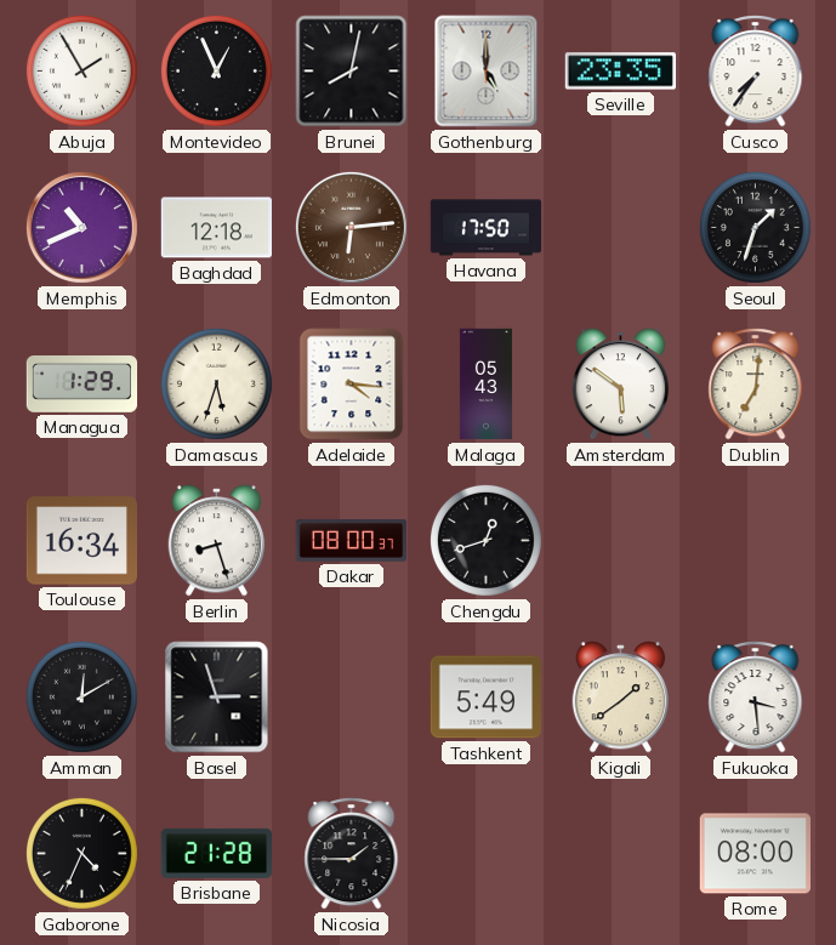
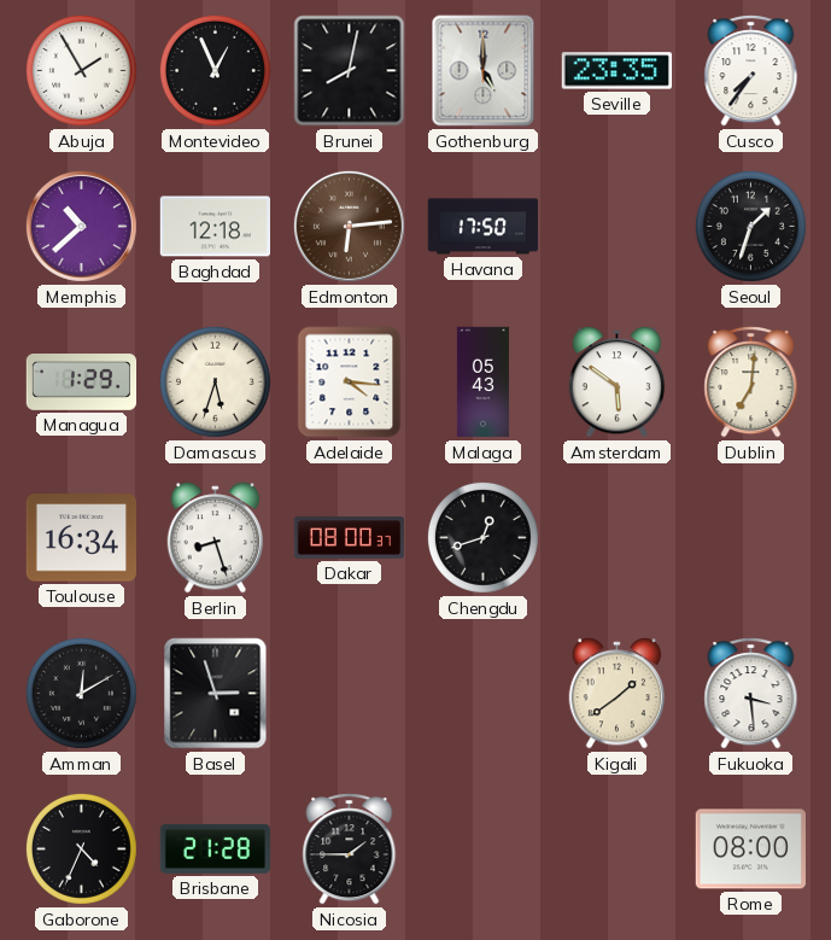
Memphis: 10:41 -> 10:38 (81, 226)
Tashkent: 5:49 -> none (485, 698)
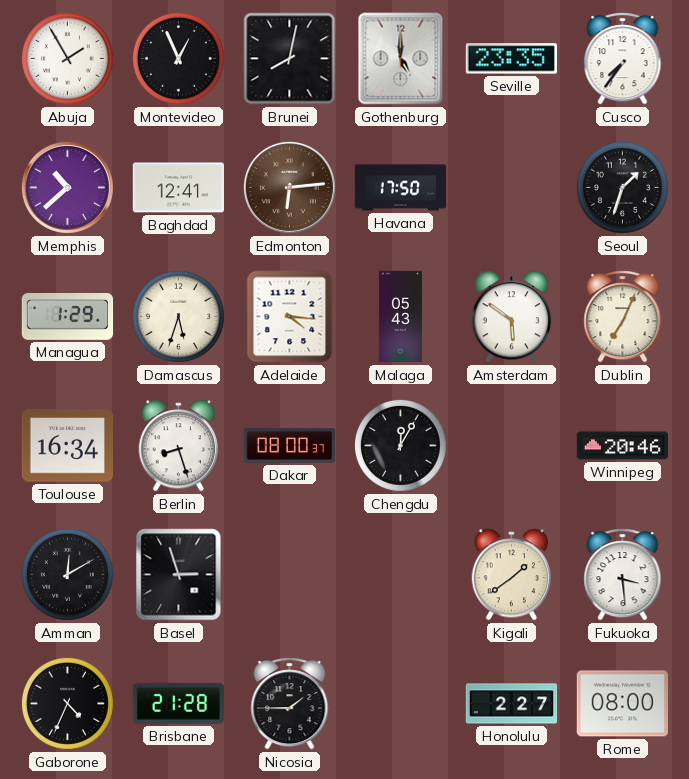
Baghdad: 12:18 -> 12:41 (178, 188)
Dublin: 7:01 -> 7:04 (623, 317)
Chengdu: 12:42 -> 12:05 (400, 445)
Winnipeg: none -> 20:46 (623, 446)
Honolulu: none -> 2:27 (512, 704)
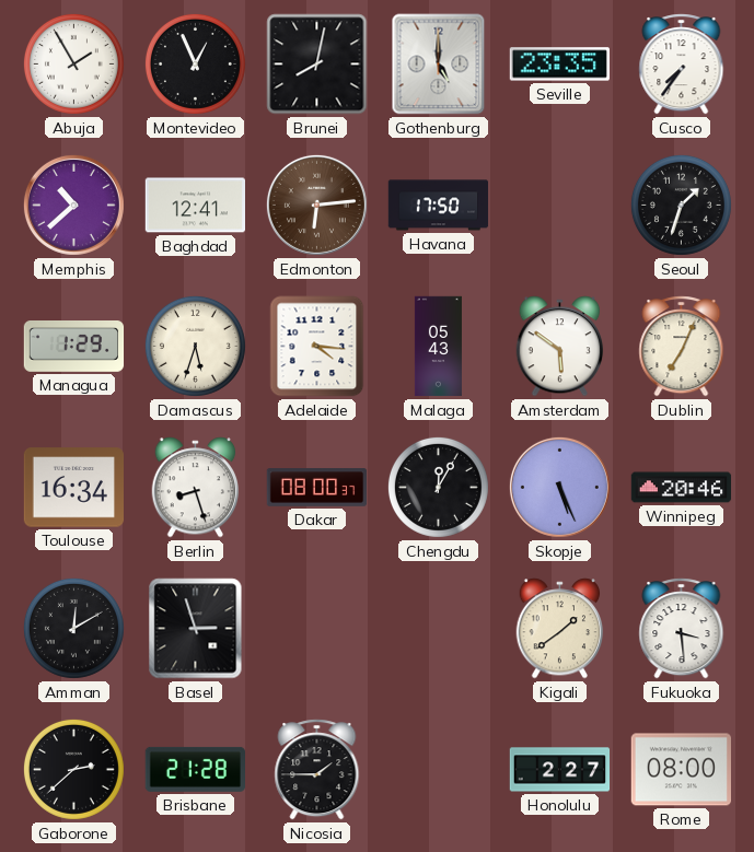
Skopje: none -> 5:26 (559, 487)
Gaborone: 4:34 -> 2:38 (73, 769)
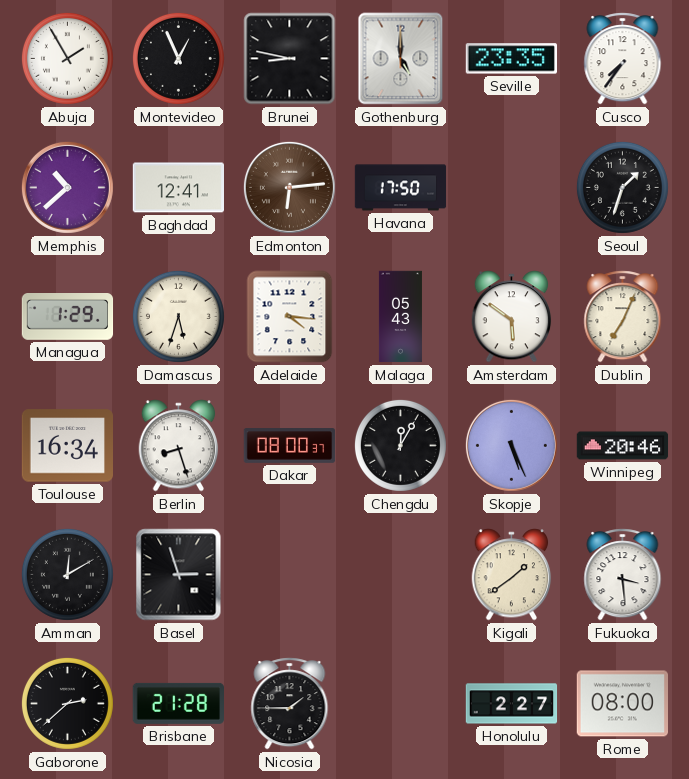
Brunei: 8:02 -> 8:47 (290, 59)
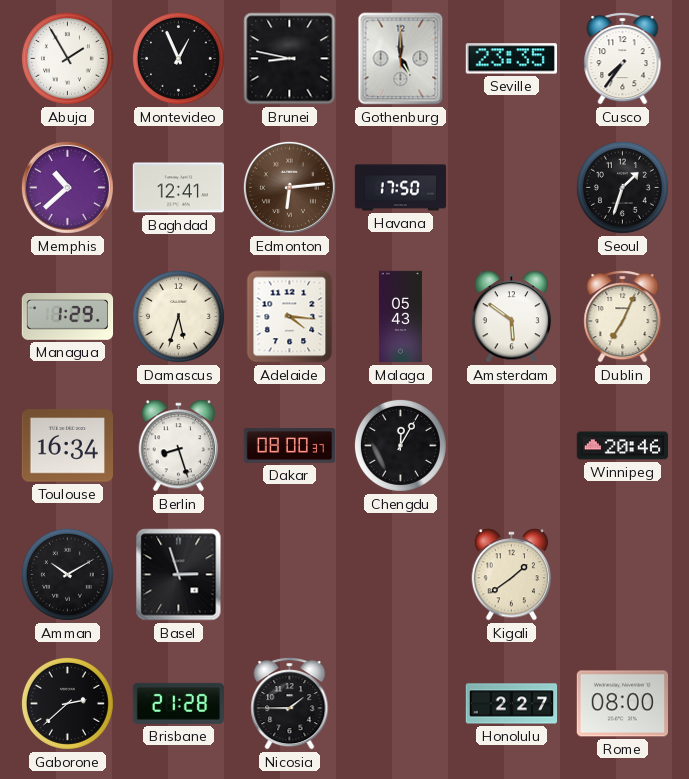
Skopje: 5:26 -> none (511, 445)
Amman: 12:10 -> 10:10 (67, 574)
Fukuoka: 3:29 -> none (623, 575)
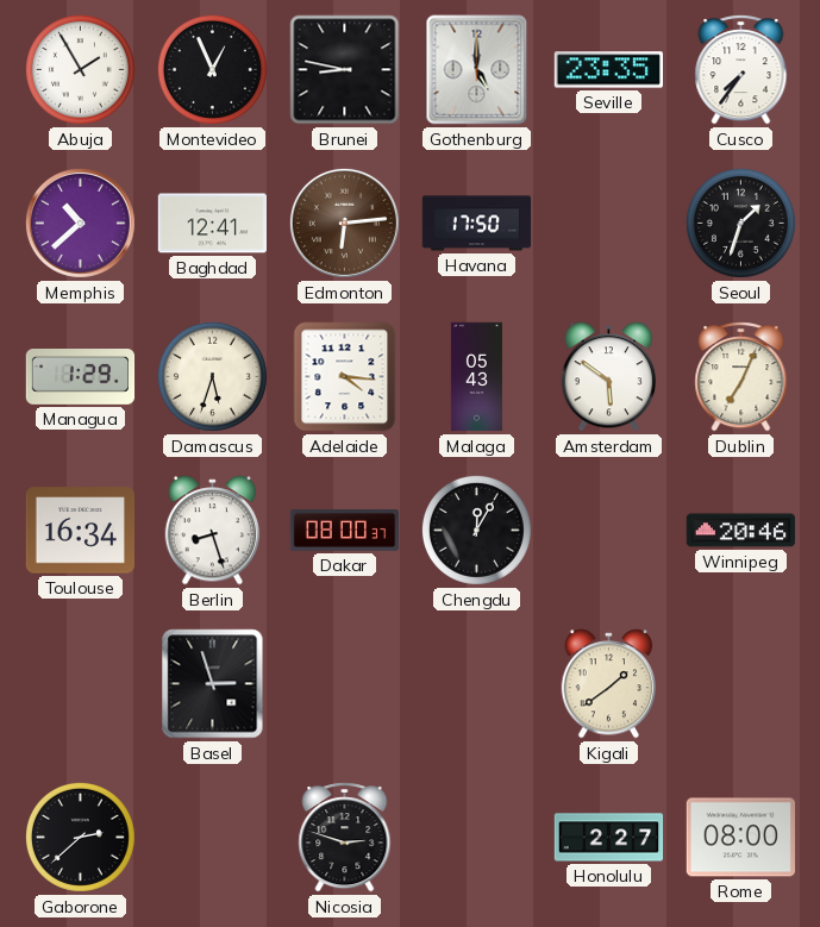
Amman: 10:10 -> none (67, 574)
Brisbane: 21:28 -> none (178, 703)
Nicosia: 1:45 -> 2:48 (345, 838)
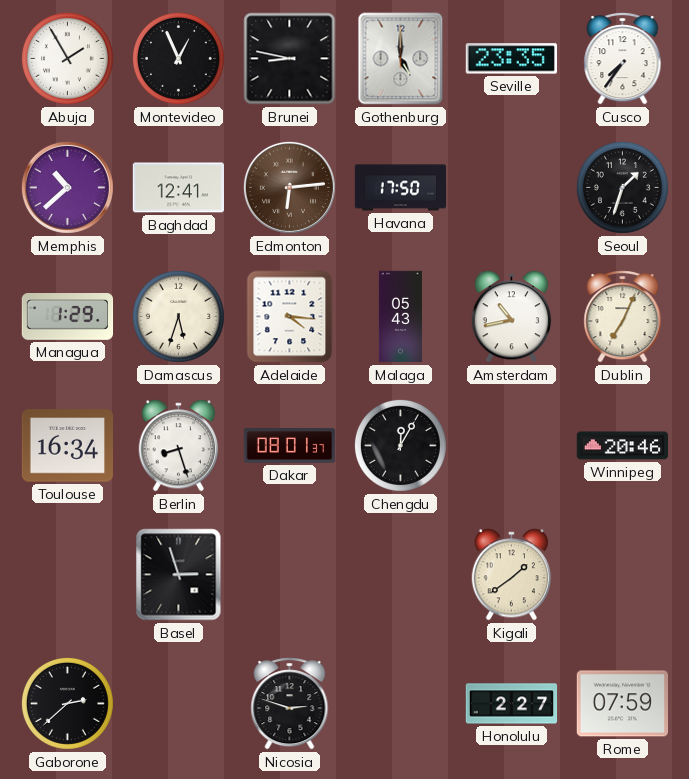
Amsterdam: 5:51 -> 10:43 (512, 317)
Dakar: 08:00 -> 08:01 (290, 446)
Rome: 08:00 -> 07:59 (622, 704)
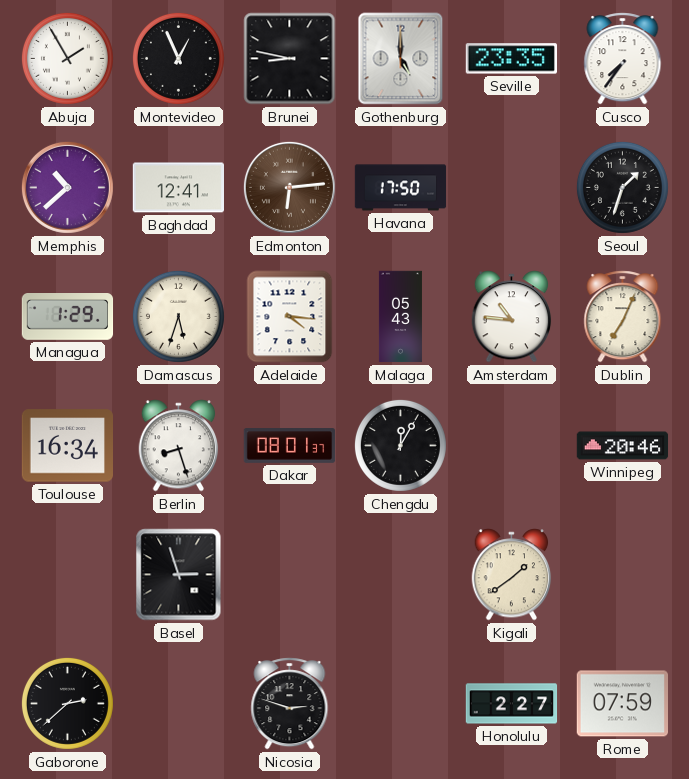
Amsterdam: 10:43 -> 10:46 (512, 317)
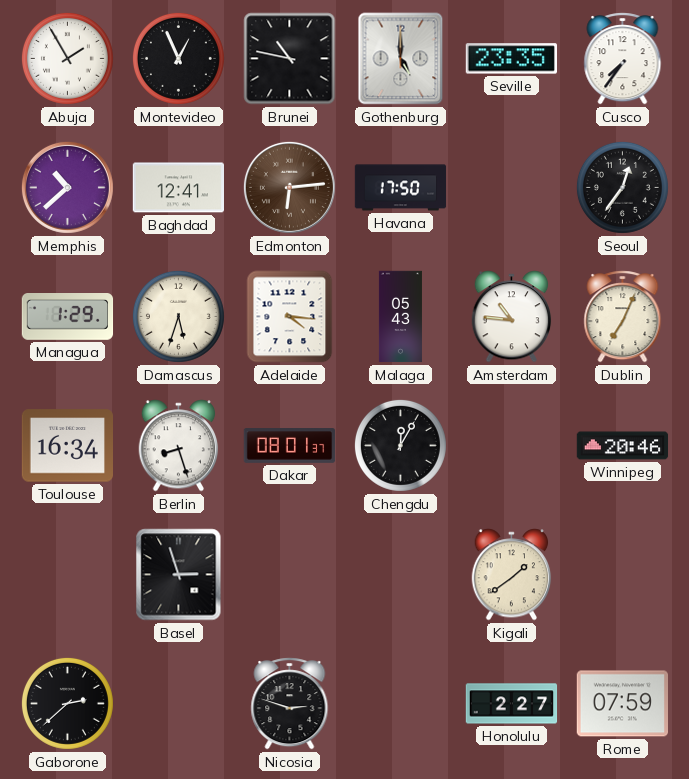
Brunei: 8:47 -> 10:47 (290, 59)
Seoul: 1:33 -> 12:36 (622, 187)
